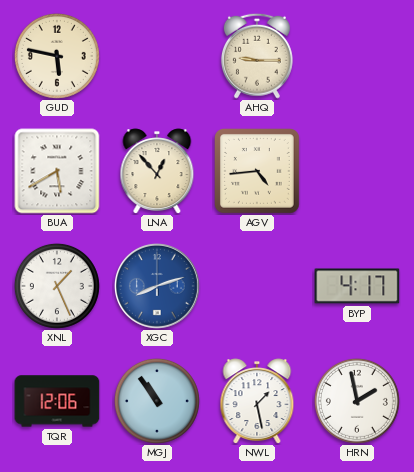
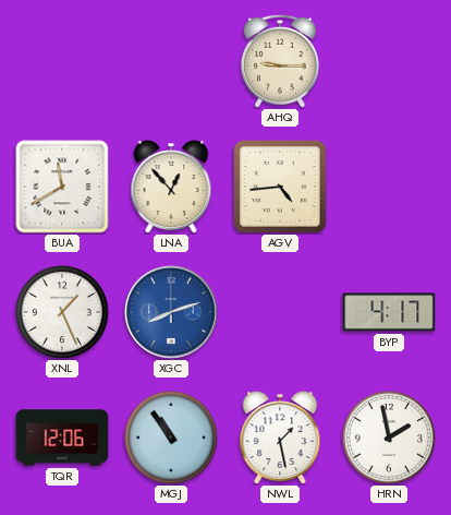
GUD: 5:47 -> none (57, 56)
BUA: 5:40 -> 11:40 (62, 187)
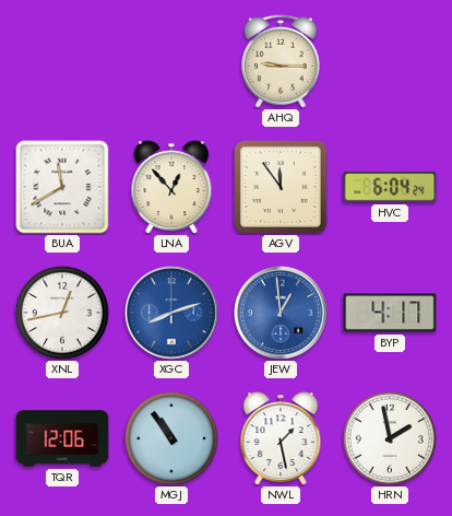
AGV: 4:44 -> 11:54 (282, 188)
HVC: none -> 6:04 (390, 187)
XNL: 1:26 -> 12:43 (62, 313)
JEW: none -> 12:59 (281, 313)
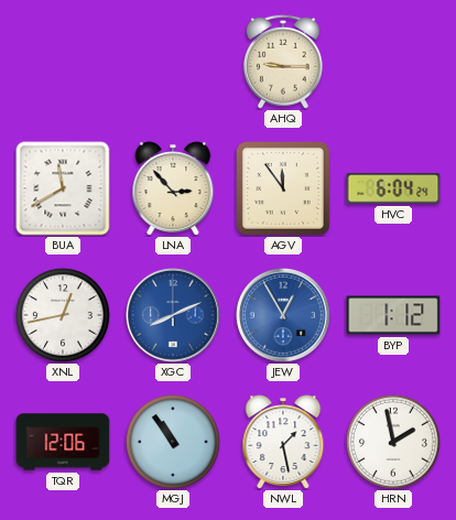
LNA: 12:53 -> 2:53 (173, 188)
XGC: 8:12 -> 8:11 (173, 315)
JEW: 12:59 -> 12:55 (283, 315)
BYP: 4:17 -> 1:12 (393, 315)
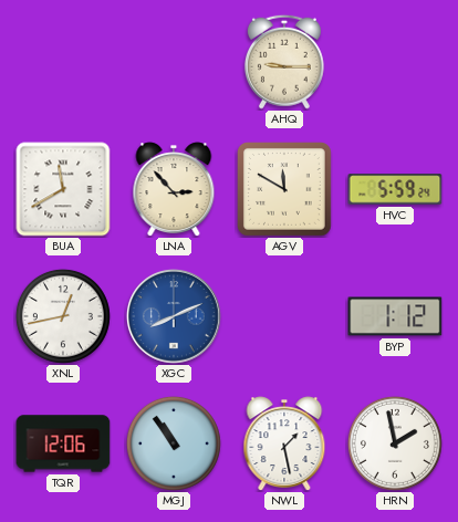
AGV: 11:54 -> 11:50 (285, 190)
HVC: 6:04 -> 5:59 (395, 189)
JEW: 12:55 -> none (283, 315)
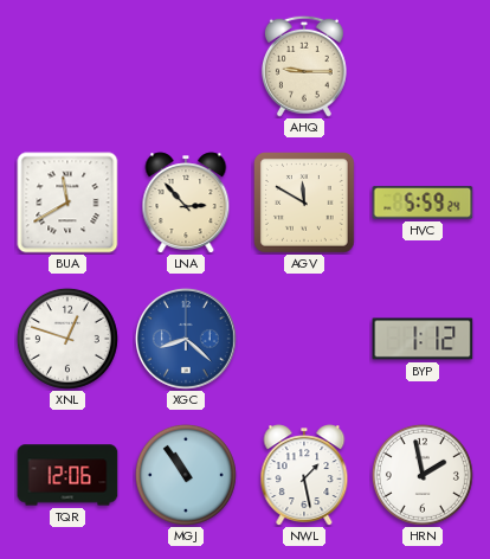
XNL: 12:43 -> 12:48 (67, 339)
XGC: 8:11 -> 8:22 (186, 339)
